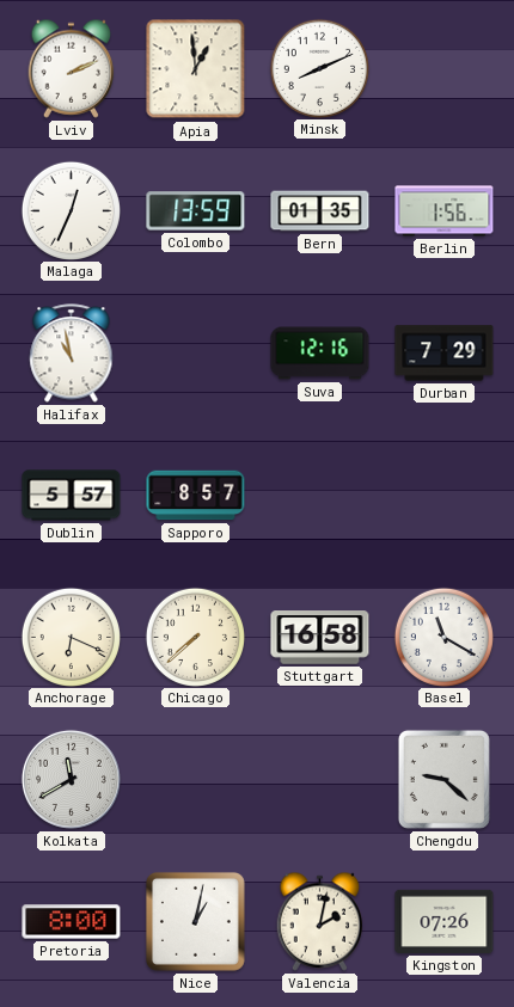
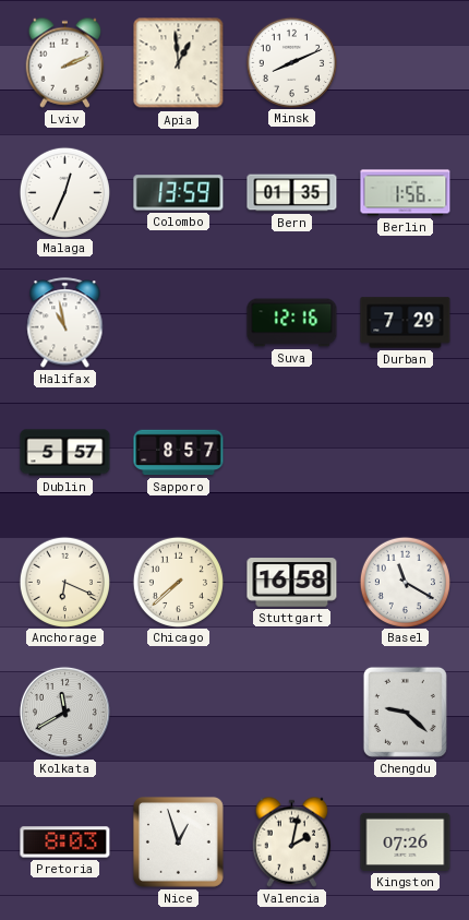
Pretoria: 8:00 -> 8:03 (65, 843)
Nice: 1:02 -> 12:57 (178, 841)
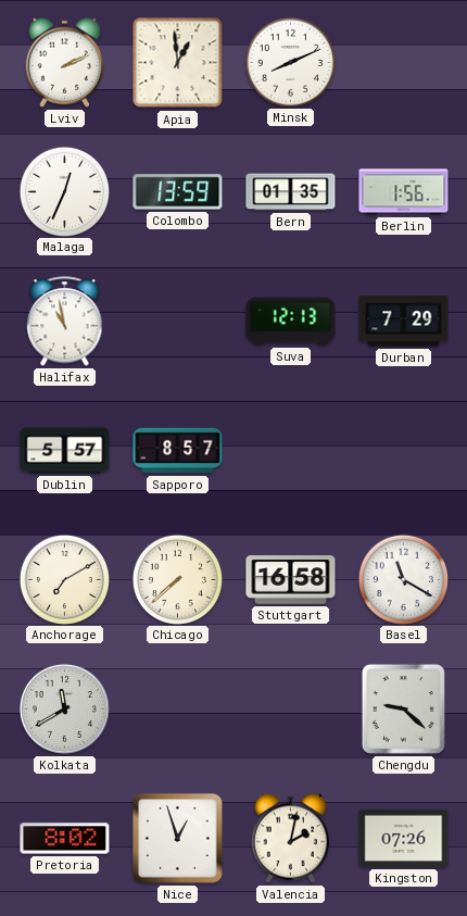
Suva: 12:16 -> 12:13 (291, 322)
Anchorage: 6:19 -> 7:10 (64, 579)
Pretoria: 8:03 -> 8:02 (65, 839)
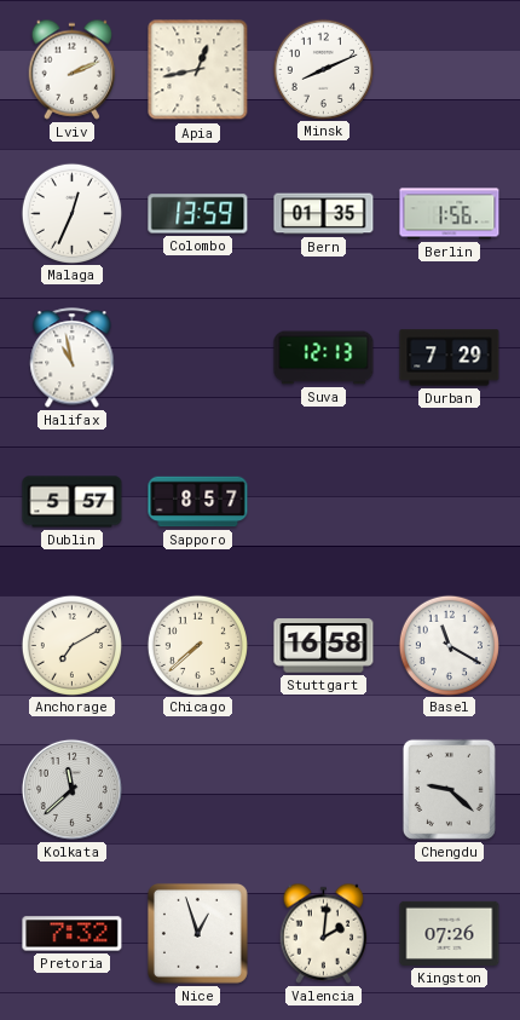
Apia: 12:59 -> 12:43 (198, 70)
Kolkata: 11:40 -> 11:38 (71, 789)
Pretoria: 8:02 -> 7:32 (73, 934)
Valencia: 2:02 -> 2:01 (324, 933)
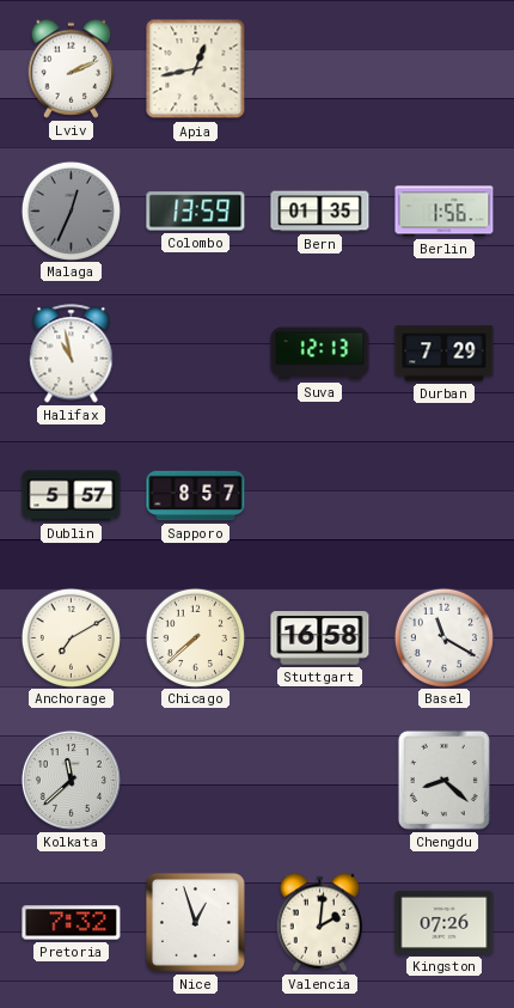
Minsk: 8:11 -> none (323, 69)
Malaga dial: white -> grey (71, 210)
Chengdu: 9:22 -> 8:22 (443, 780)
